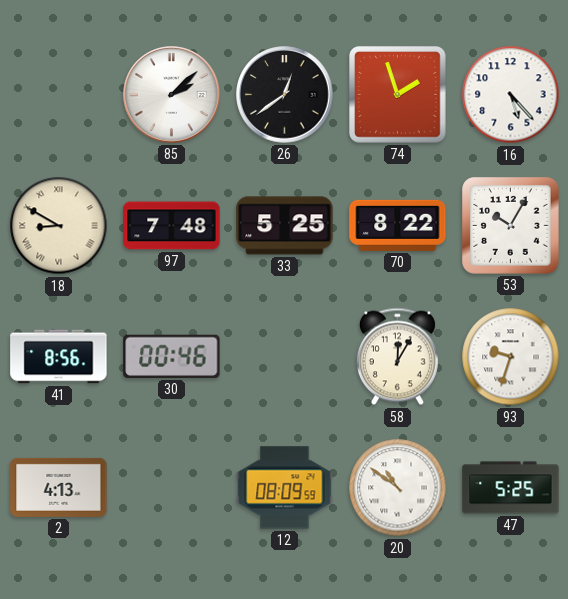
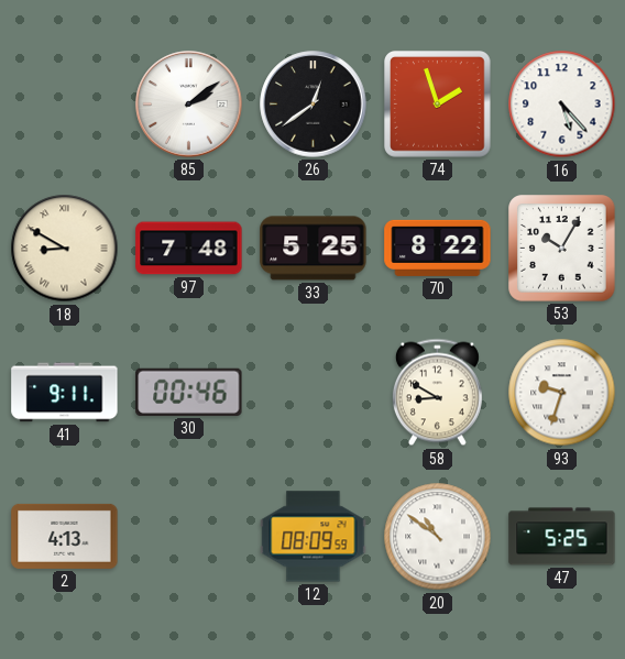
85: 2:08 -> 2:09 (189, 105)
41: 8:56 -> 9:11 (65, 393)
58: 12:05 -> 8:50 (437, 393)
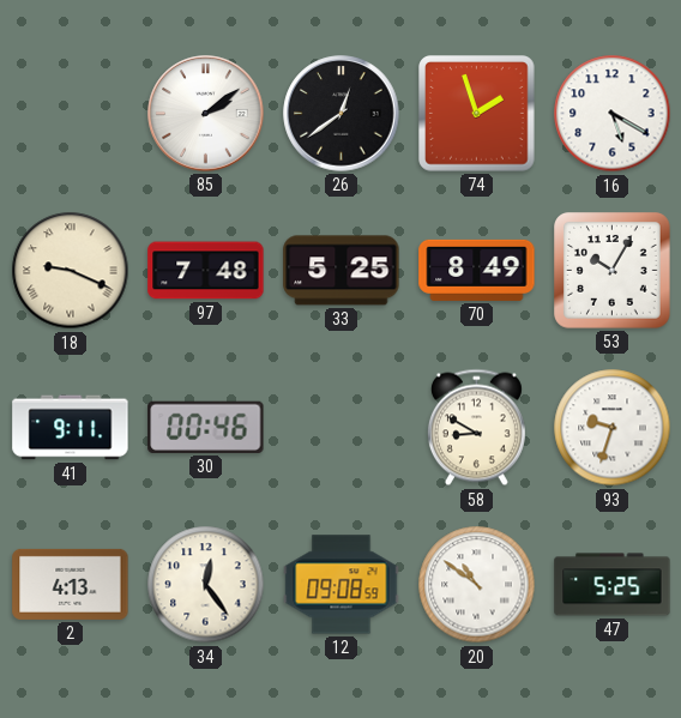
16: 5:23 -> 5:20 (613, 114)
18: 8:50 -> 9:19 (71, 271)
70: 8:22 -> 8:49 (477, 270)
34: none -> 12:24 (206, 585)
12: 08:09 -> 09:08 (342, 585)
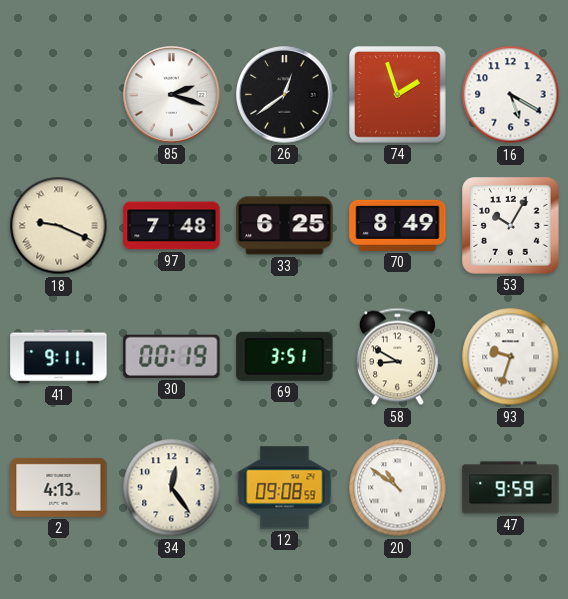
85: 2:09 -> 2:18 (172, 95)
33: 5:25 -> 6:25 (285, 226)
30: 00:46 -> 00:19 (172, 356)
69: none -> 3:51 (285, 356)
47: 5:25 -> 9:59 (511, 488)
